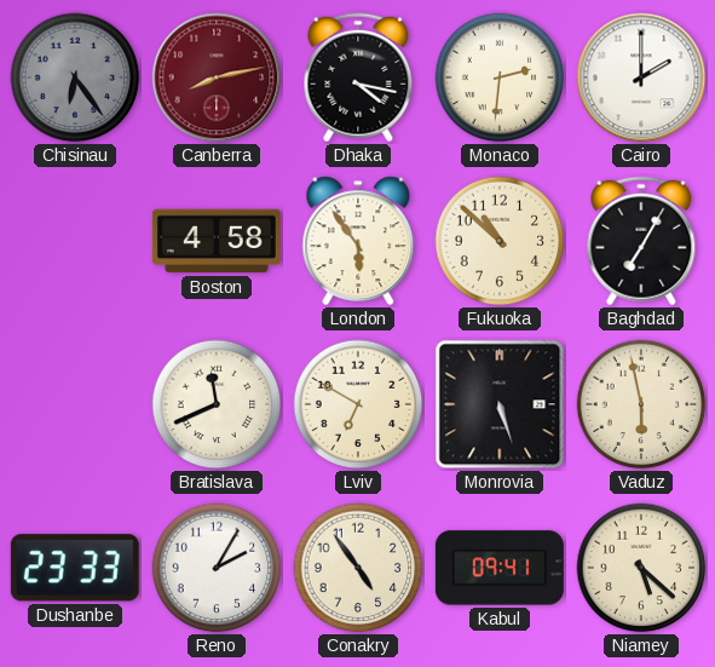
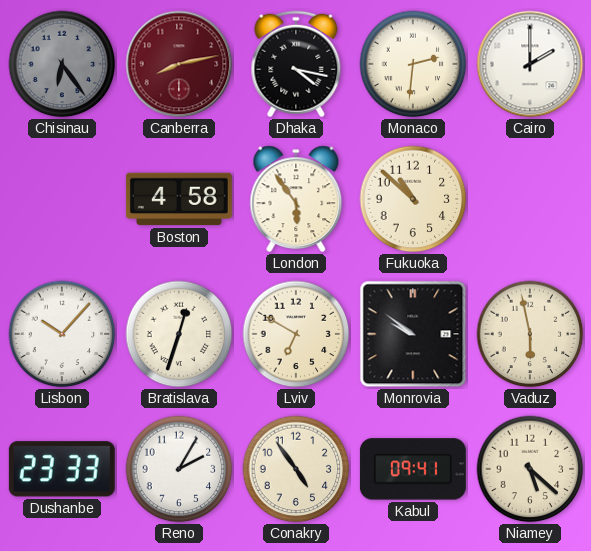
Baghdad: 7:05 -> none (641, 241)
Lisbon: none -> 10:07 (62, 334)
Bratislava: 11:41 -> 12:33 (179, 334)
Monrovia: 5:27 -> 9:51 (413, 334)
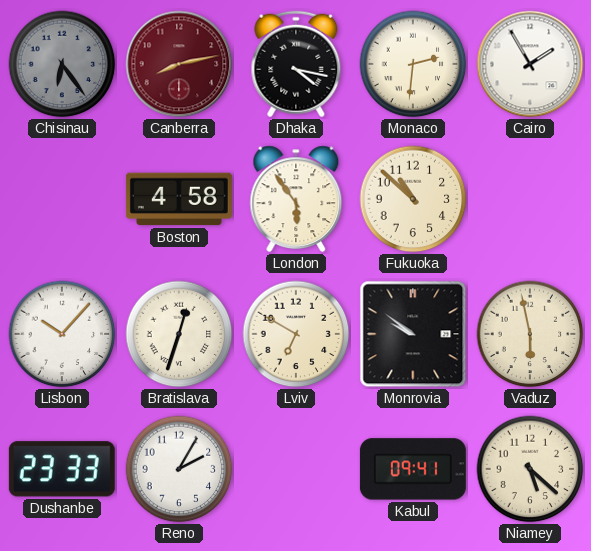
Cairo: 2:00 -> 1:55 (530, 64)
Conakry: 4:54 -> none (296, 469)
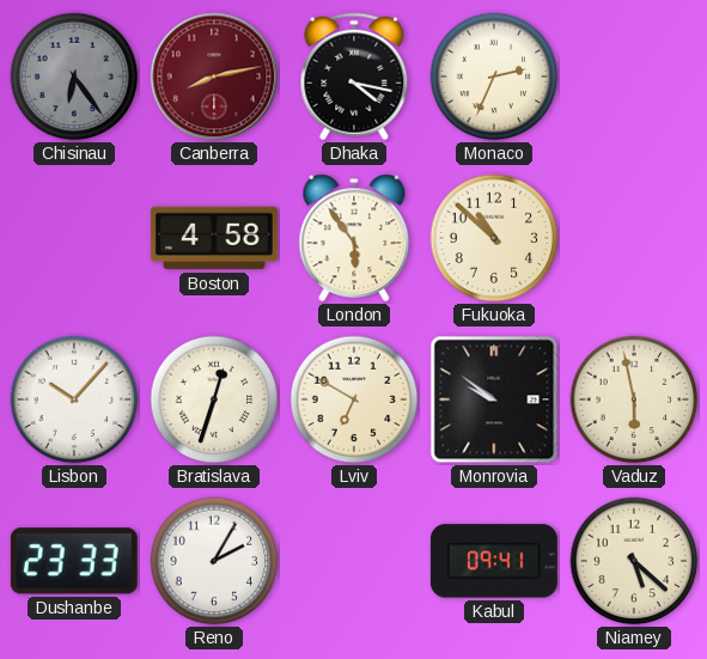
Monaco: 2:31 -> 2:34 (494, 77)
Cairo: 1:55 -> none (530, 64)
